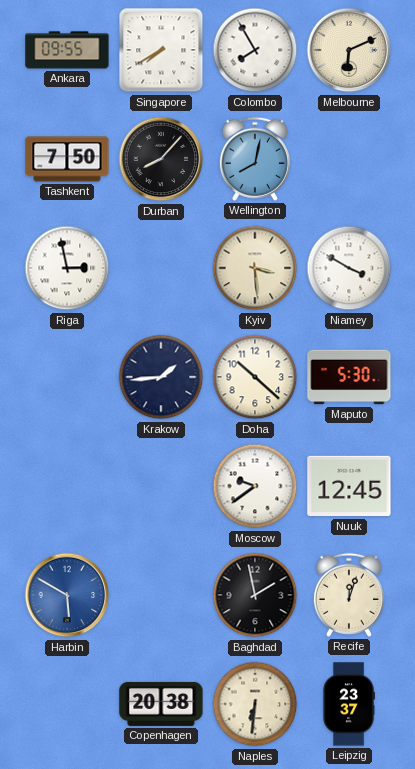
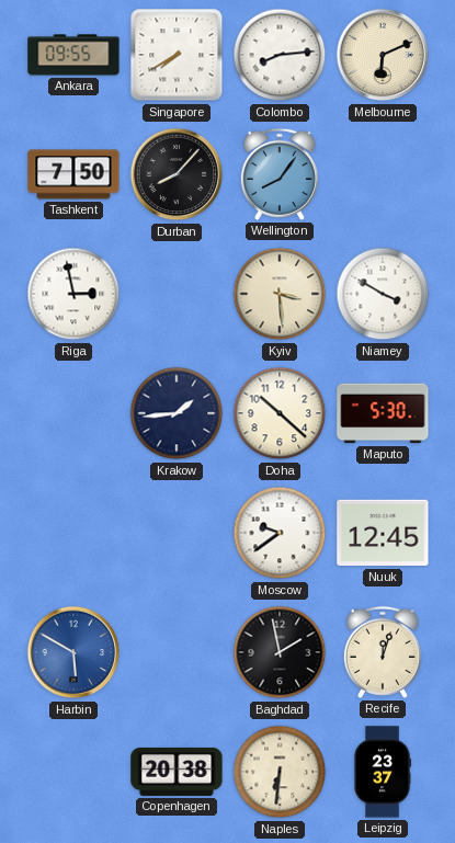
Colombo: 7:55 -> 8:14 (280, 55)
Wellington: 8:02 -> 8:06 (280, 174)
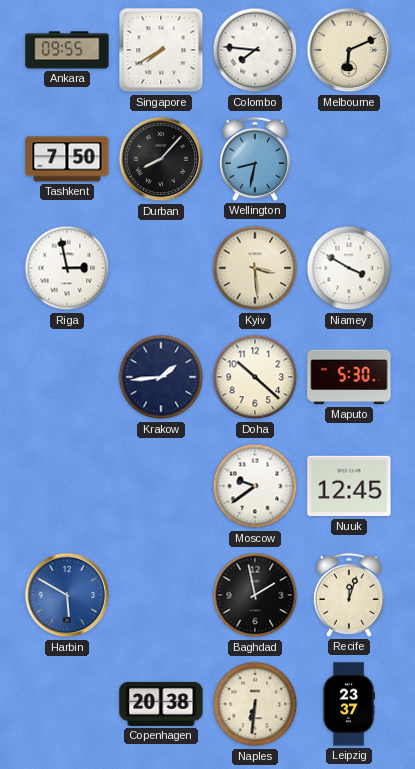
Colombo: 8:14 -> 7:46 (255, 50)
Wellington: 8:06 -> 8:32 (255, 159)
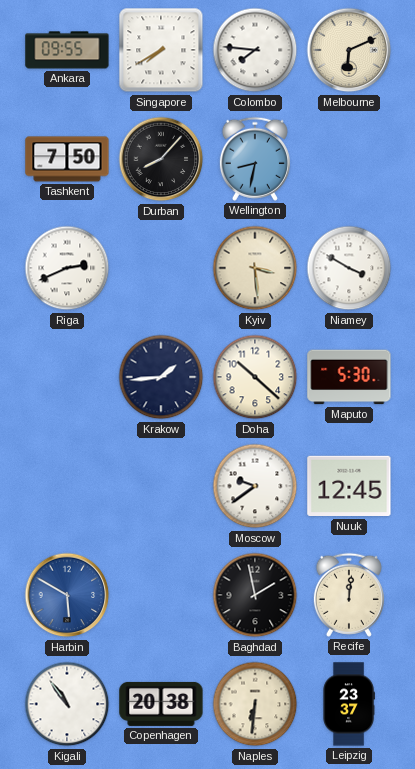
Riga: 2:58 -> 2:41 (67, 268)
Recife: 12:03 -> 12:01 (349, 595)
Kigali: none -> 10:54 (67, 704)
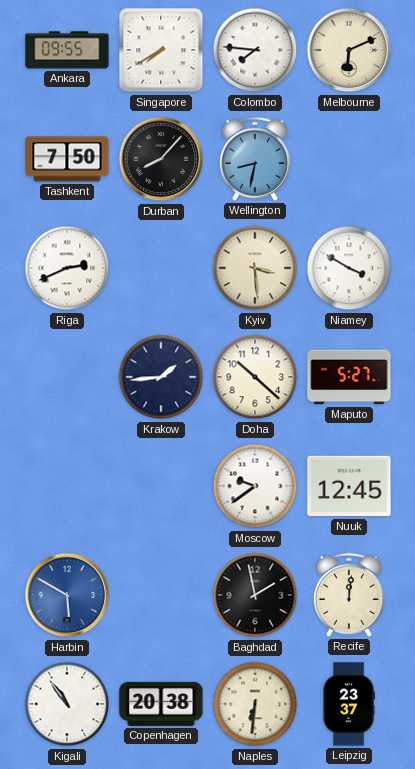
Maputo: 5:30 -> 5:27 (349, 377)
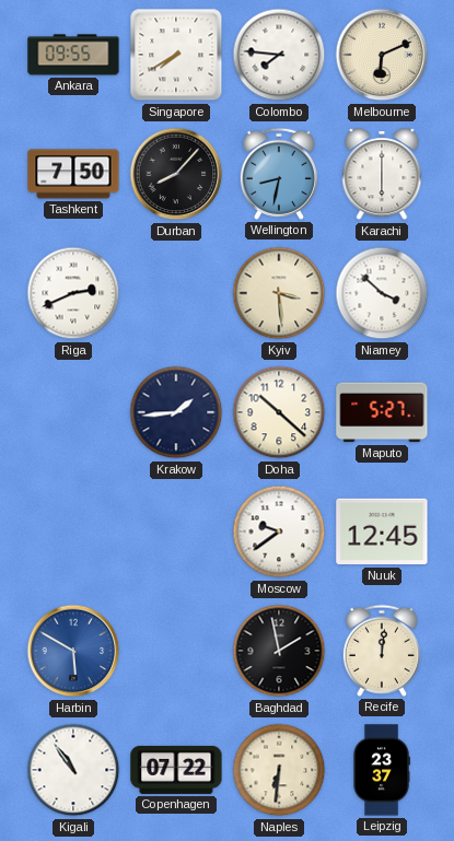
Karachi: none -> 6:00 (382, 175)
Niamey: 3:50 -> 3:52 (382, 293)
Copenhagen: 20:38 -> 07:22 (176, 770)
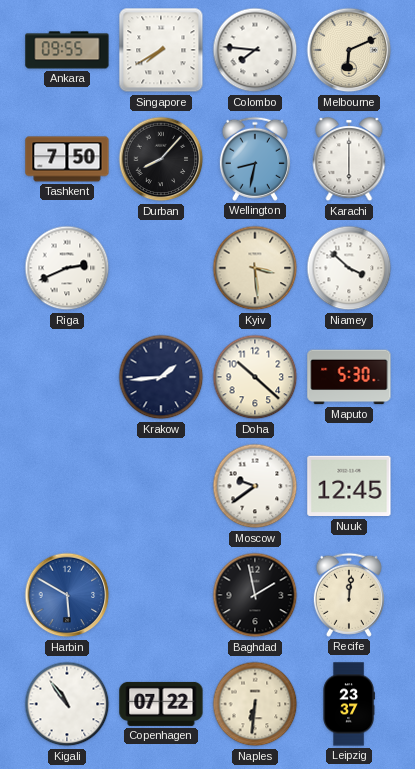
Maputo: 5:27 -> 5:30 (349, 377)
